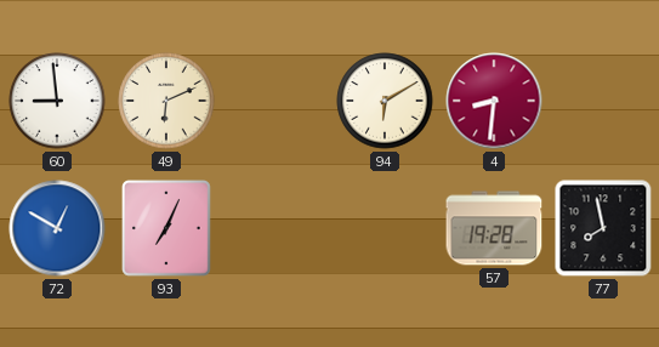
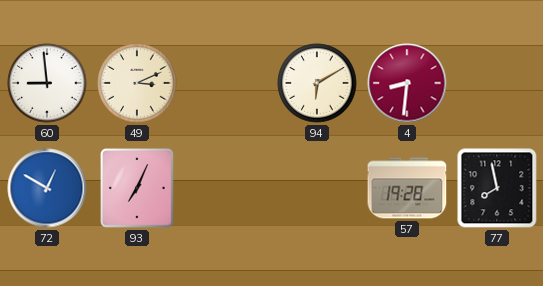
49: 6:11 -> 3:11 (137, 83)
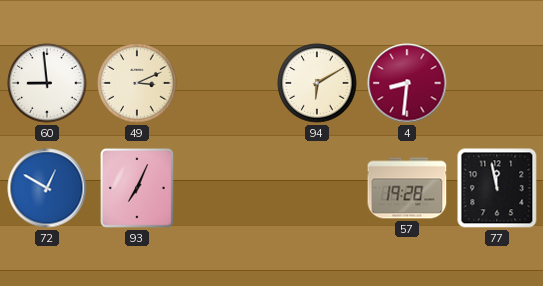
77: 7:58 -> 11:58 (497, 188)
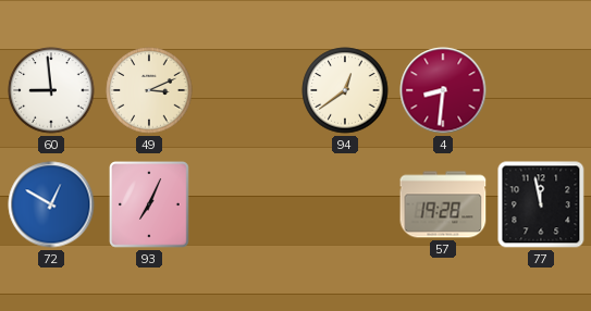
94: 6:10 -> 12:39 (345, 90)
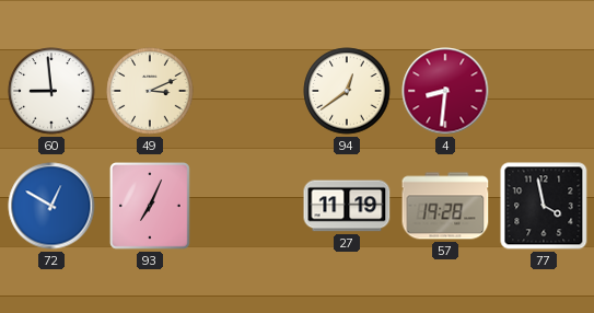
27: none -> 11:19 (347, 206)
77: 11:58 -> 3:58 (544, 206)
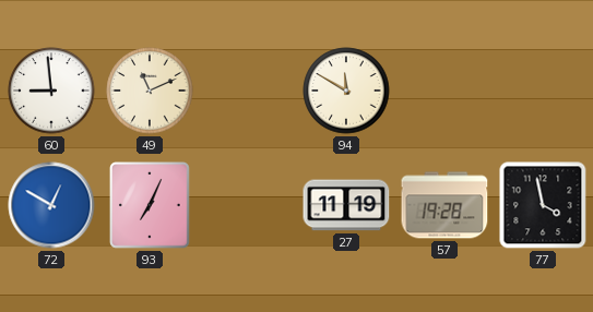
49: 3:11 -> 11:11 (150, 91)
94: 12:39 -> 11:50 (346, 91)
4: 8:31 -> none (445, 91)
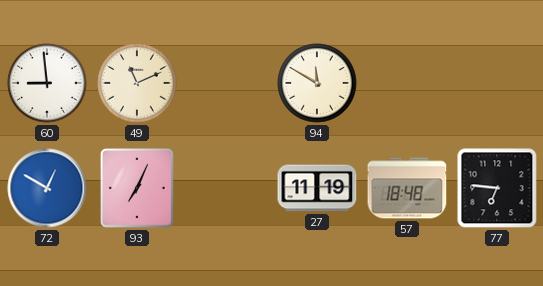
57: 19:28 -> 18:48 (407, 188)
77: 3:58 -> 6:46 (497, 188)
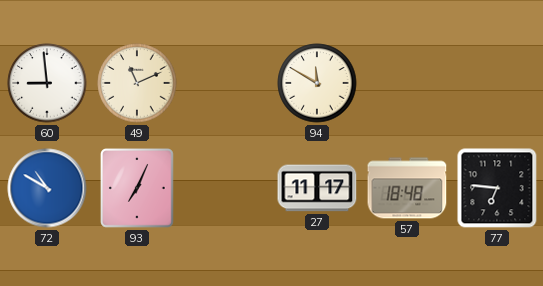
72: 12:50 -> 10:50 (47, 188)
27: 11:19 -> 11:17 (317, 188)
